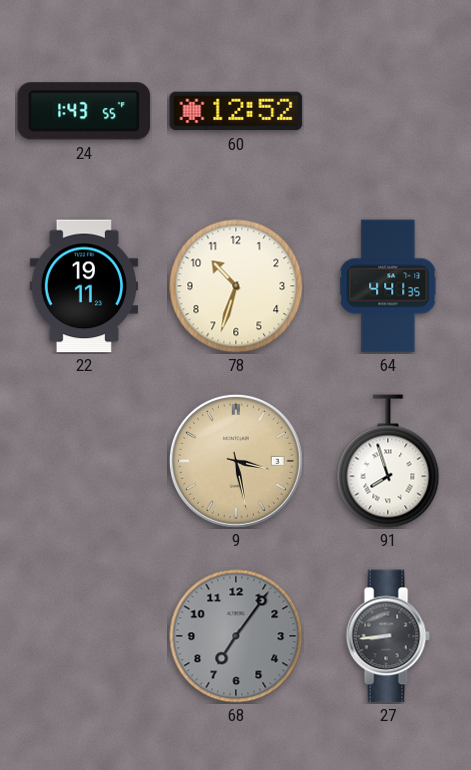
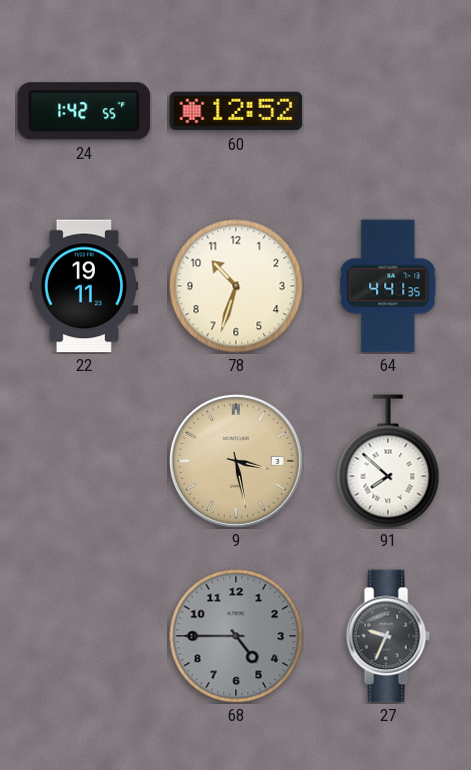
24: 1:43 -> 1:42 (84, 111)
91: 7:57 -> 7:52 (388, 461)
68: 7:06 -> 4:45 (236, 636)
27: 8:44 -> 9:34 (388, 636)
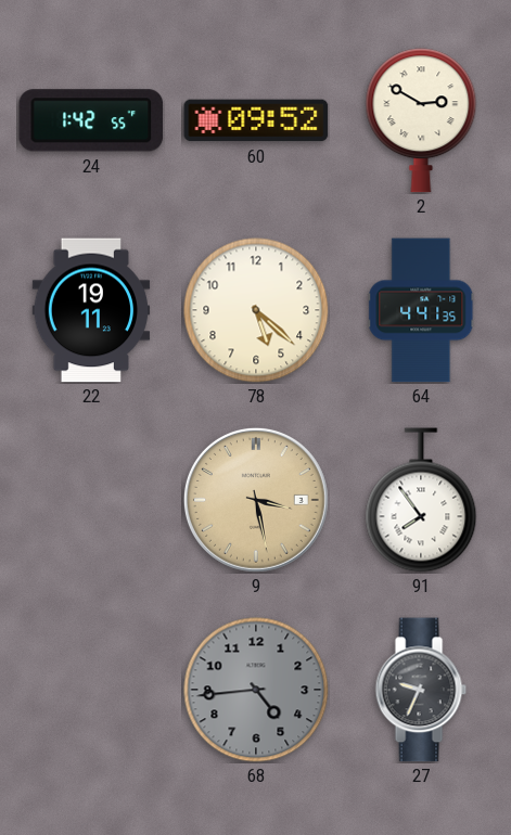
60: 12:52 -> 09:52 (256, 120)
2: none -> 2:50 (421, 120)
78: 10:33 -> 5:22 (256, 310)
91: 7:52 -> 7:54 (421, 500)
68: 4:45 -> 4:44 (256, 690)
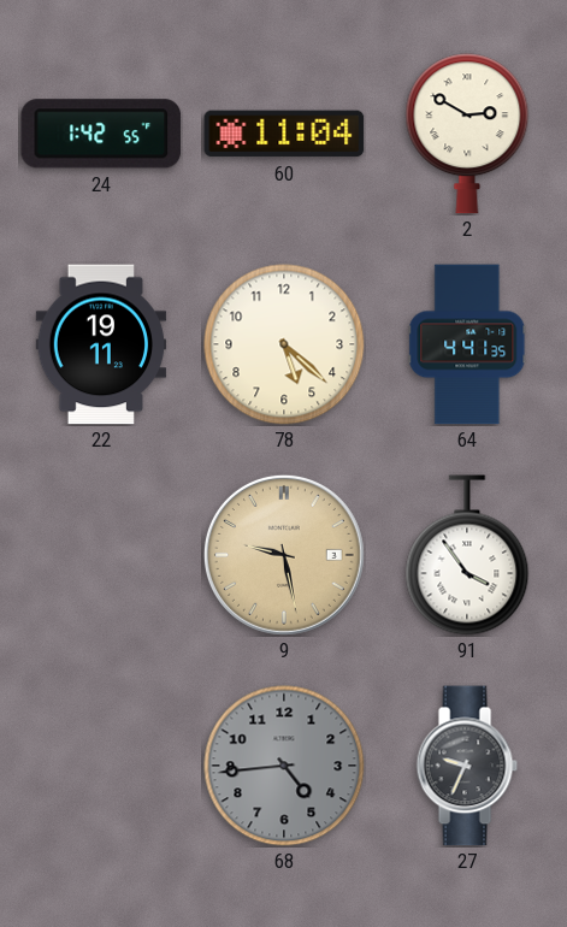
60: 09:52 -> 11:04 (284, 134)
9: 3:28 -> 9:28 (284, 555)
91: 7:54 -> 3:54 (467, 555)
